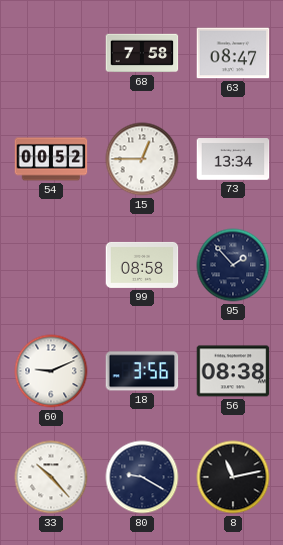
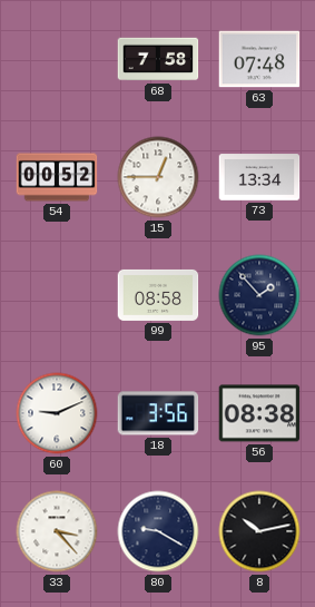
63: 08:47 -> 07:48 (259, 59)
33: 10:23 -> 3:23 (57, 531)
8: 11:13 -> 10:13 (259, 531)
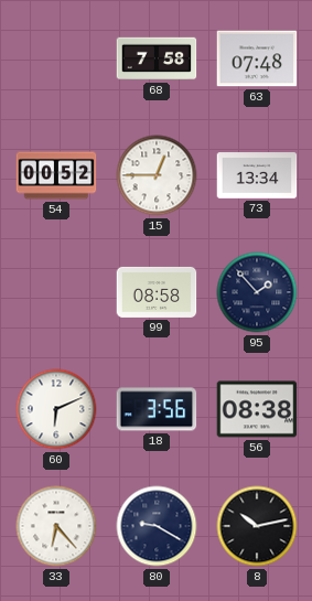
60: 9:11 -> 6:11 (56, 409)
33: 3:23 -> 6:23 (56, 526)
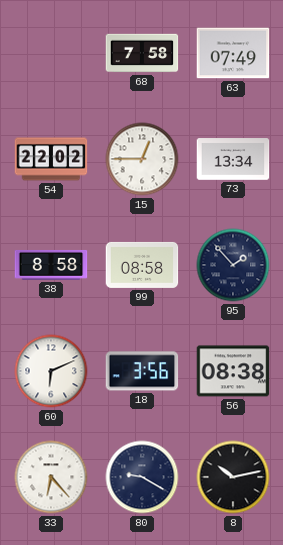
63: 07:48 -> 07:49 (233, 53)
54: 00:52 -> 22:02 (51, 159)
38: none -> 8:58 (51, 265)
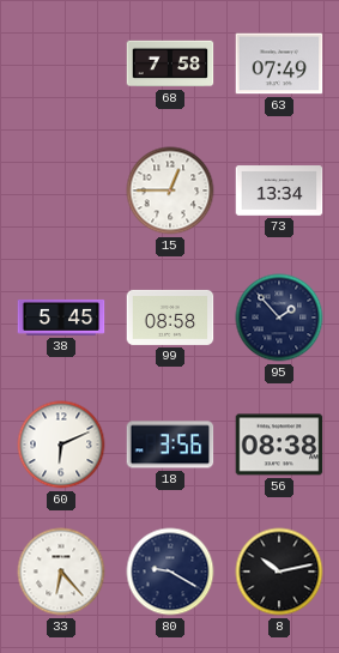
54: 22:02 -> none (51, 159)
38: 8:58 -> 5:45 (61, 318)
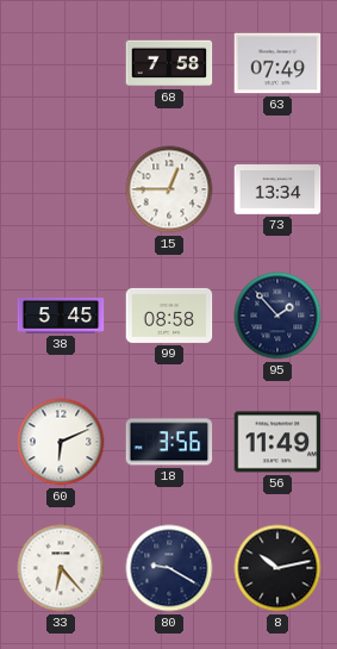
56: 08:38 -> 11:49 (277, 442)
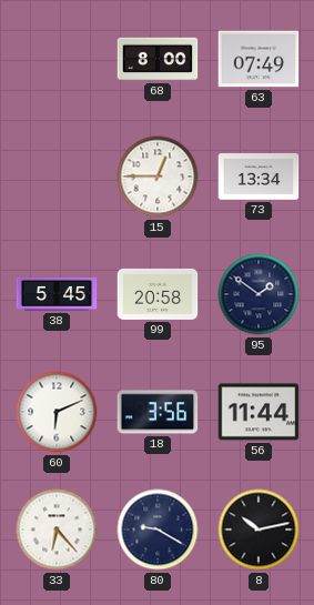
68: 7:58 -> 8:00 (158, 59)
99: 08:58 -> 20:58 (158, 294)
95: 1:53 -> 1:51 (259, 294)
56: 11:49 -> 11:44 (259, 412)
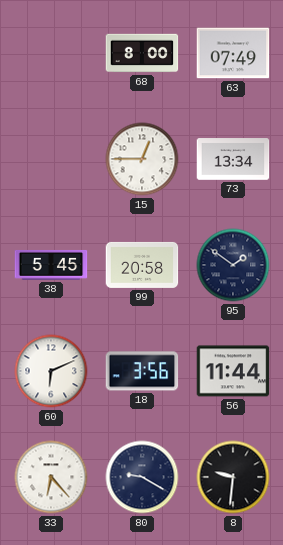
8: 10:13 -> 9:31 (233, 477)
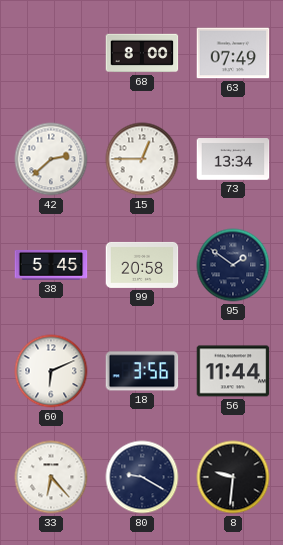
42: none -> 2:38 (51, 159)
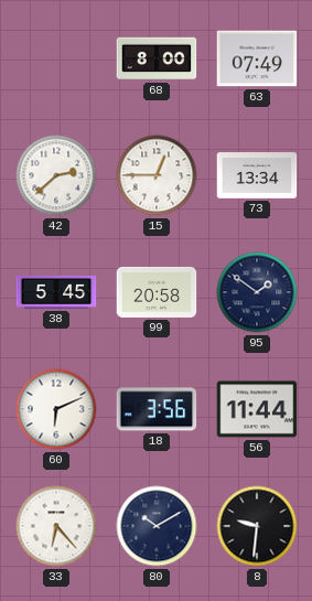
80: 9:20 -> 10:10 (157, 526)
